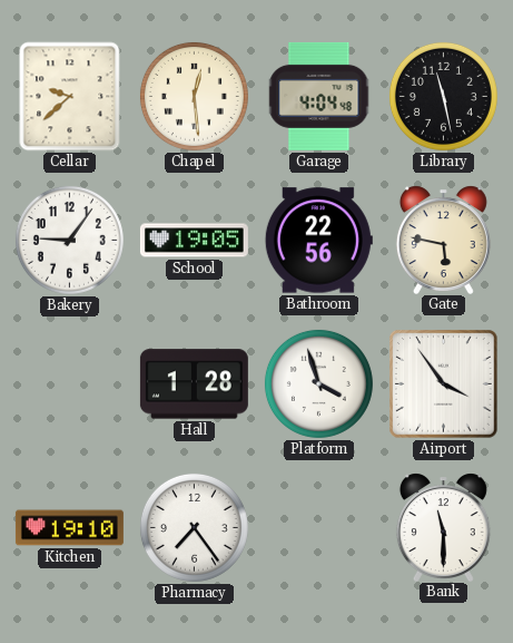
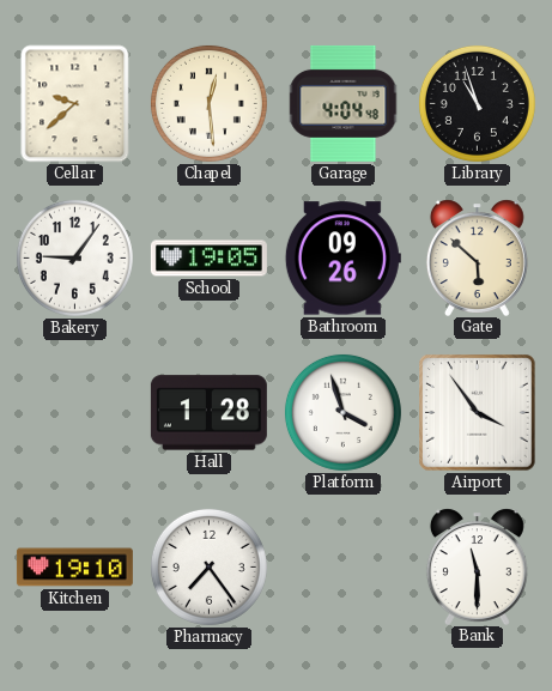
Library: 11:28 -> 10:57 (477, 103)
Bathroom: 22:56 -> 09:26 (342, 259)
Gate: 5:47 -> 5:52 (477, 257)
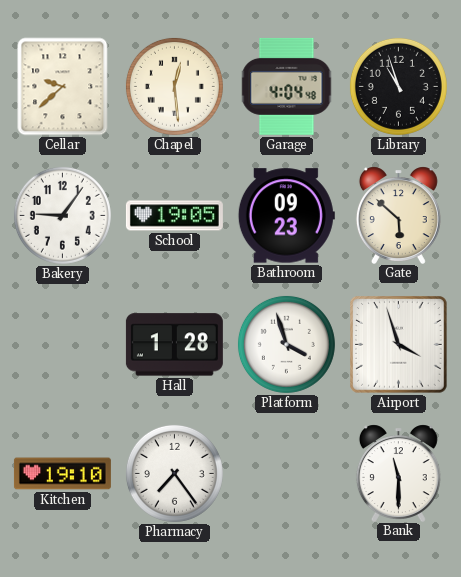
Bathroom: 09:26 -> 09:23 (286, 216)
Airport: 3:54 -> 3:57 (399, 345)
